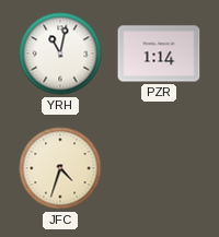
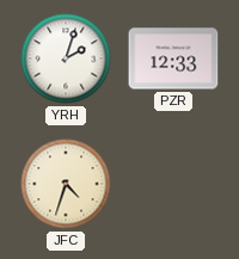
YRH: 11:02 -> 2:03 (66, 58)
PZR: 1:14 -> 12:33 (173, 58)
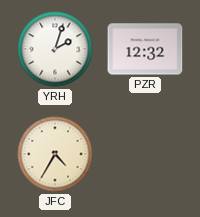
PZR: 12:33 -> 12:32 (145, 49)
JFC: 4:33 -> 4:35 (55, 154)
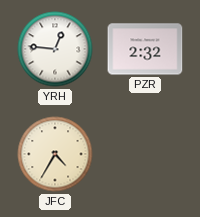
YRH: 2:03 -> 12:46 (55, 49)
PZR: 12:32 -> 2:32 (145, 49)
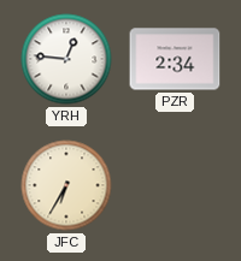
PZR: 2:32 -> 2:34 (175, 59)
JFC: 4:35 -> 6:35 (66, 185)
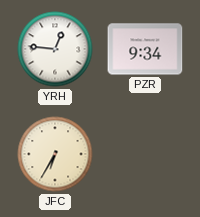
PZR: 2:34 -> 9:34 (145, 49)
